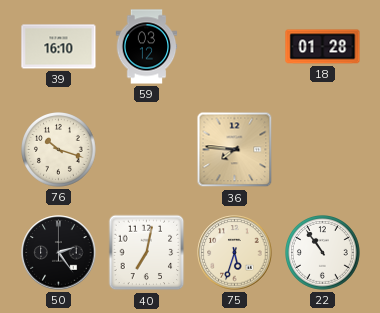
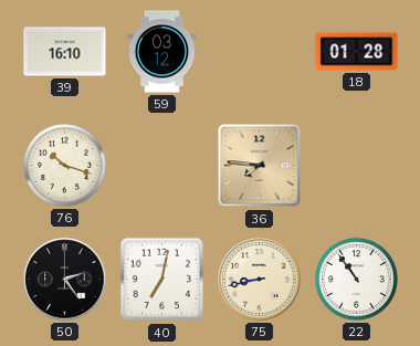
75: 5:33 -> 8:43 (260, 280)
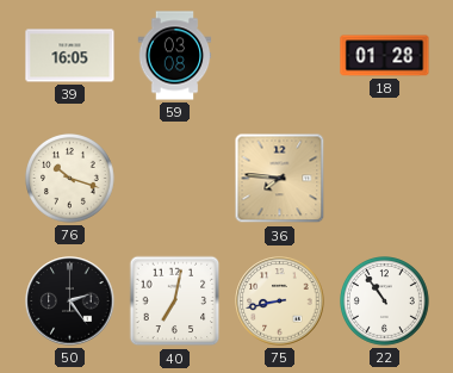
39: 16:10 -> 16:05 (70, 56)
59: 03:12 -> 03:08 (175, 56)
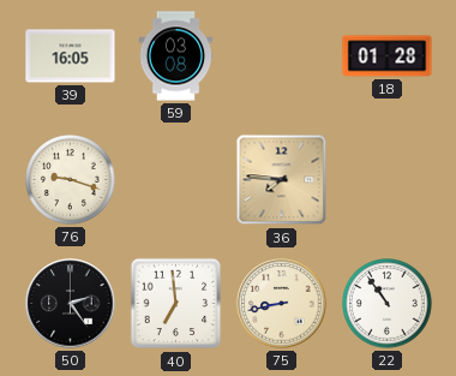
76: 10:18 -> 9:18 (71, 180)
40: 7:02 -> 6:59 (176, 304)
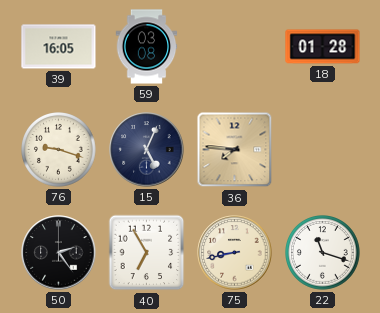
15: none -> 5:04 (147, 150)
40: 6:59 -> 6:55 (147, 253)
22: 10:54 -> 11:18 (323, 253)
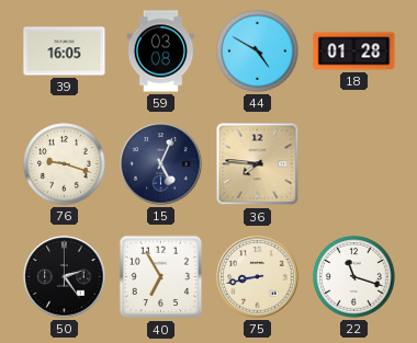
44: none -> 4:50 (258, 52)
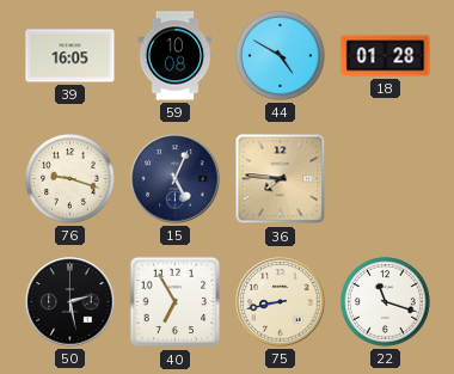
59: 03:08 -> 10:08 (176, 56)
50: 2:24 -> 2:28 (70, 302)
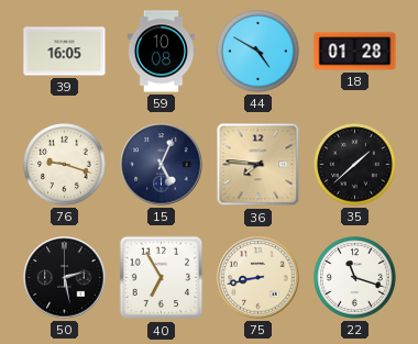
35: none -> 1:38 (355, 165)
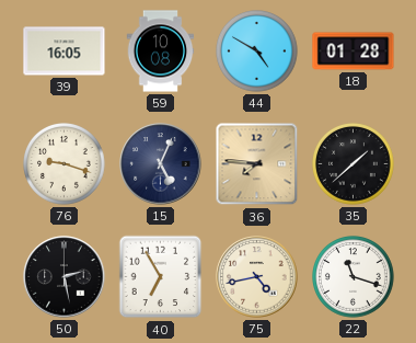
75: 8:43 -> 4:43 (257, 277)
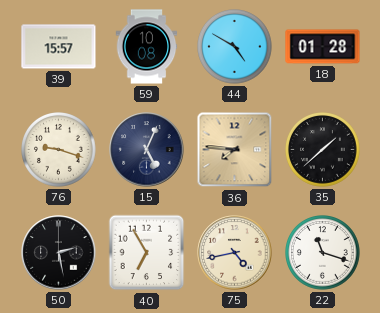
39: 16:05 -> 15:57 (59, 47)
